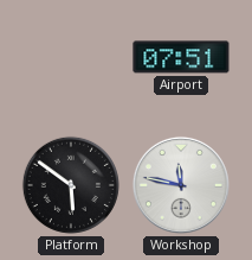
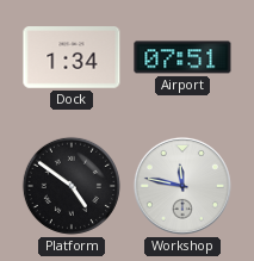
Dock: none -> 1:34 (72, 57)
Platform: 5:51 -> 4:51 (72, 186)
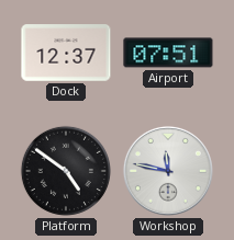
Dock: 1:34 -> 12:37 (66, 53)
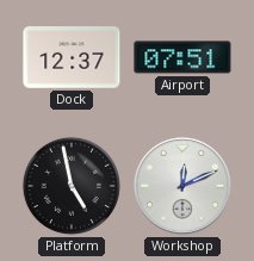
Platform: 4:51 -> 4:58 (72, 186)
Workshop: 11:47 -> 12:11 (182, 186)
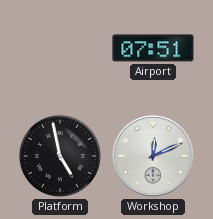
Dock: 12:37 -> none (72, 57)
